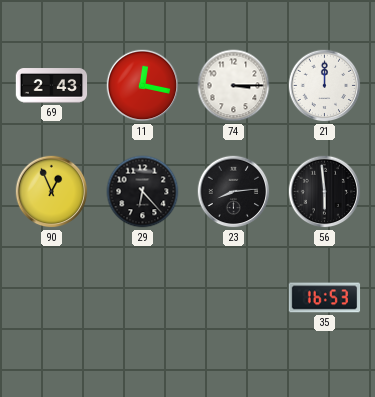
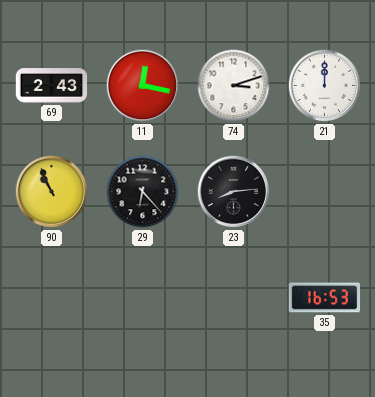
74: 3:15 -> 3:12 (234, 86)
90: 12:56 -> 10:56 (52, 192)
56: 5:59 -> none (325, 192)
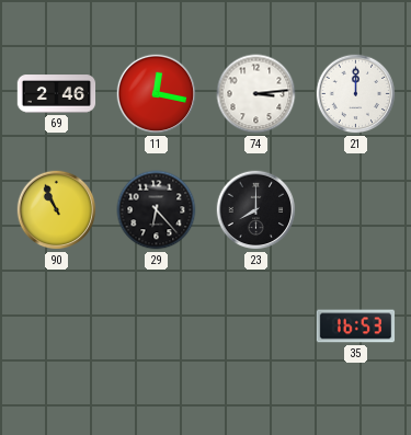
69: 2:43 -> 2:46 (57, 94)
74: 3:12 -> 3:14 (256, 94)
23: 8:14 -> 8:00 (256, 210)
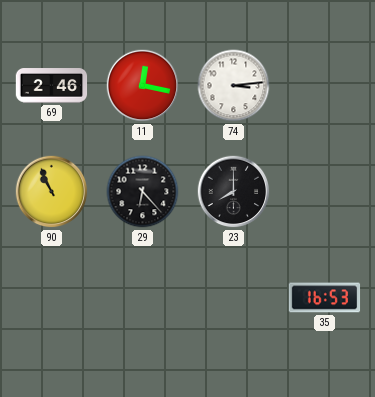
21: 12:00 -> none (356, 94)
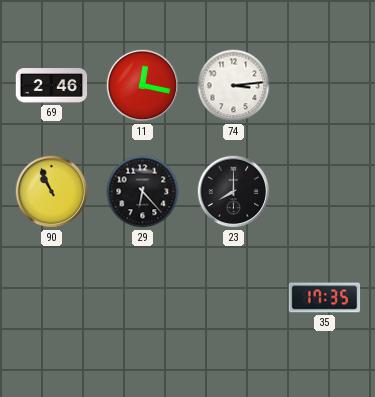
35: 16:53 -> 17:35 (325, 298)
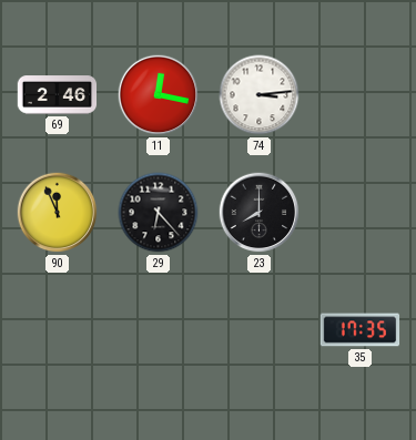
90: 10:56 -> 11:56 (58, 213)
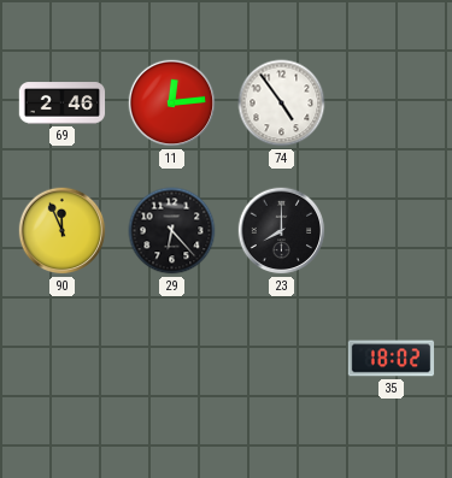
11: 12:17 -> 12:14 (172, 104)
74: 3:14 -> 4:54 (282, 104)
35: 17:35 -> 18:02 (392, 359)
